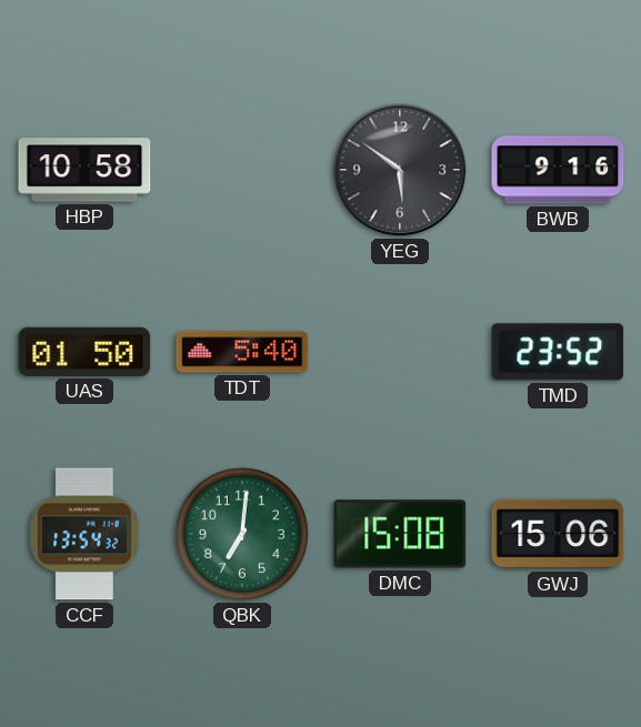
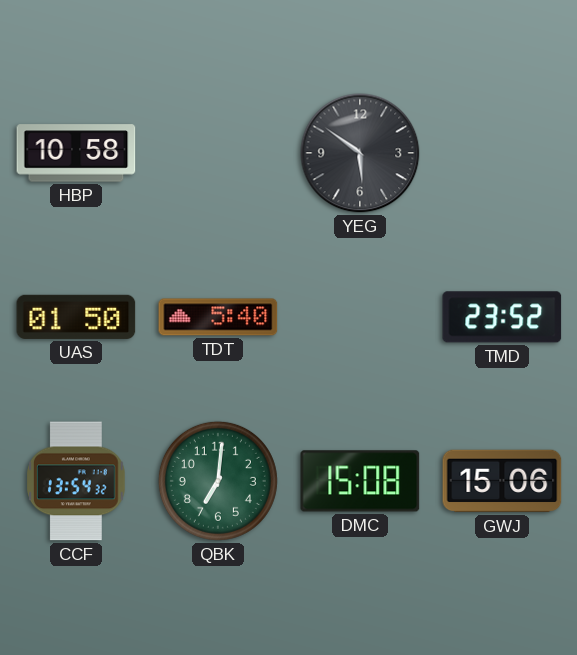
BWB: 9:16 -> none (558, 170)
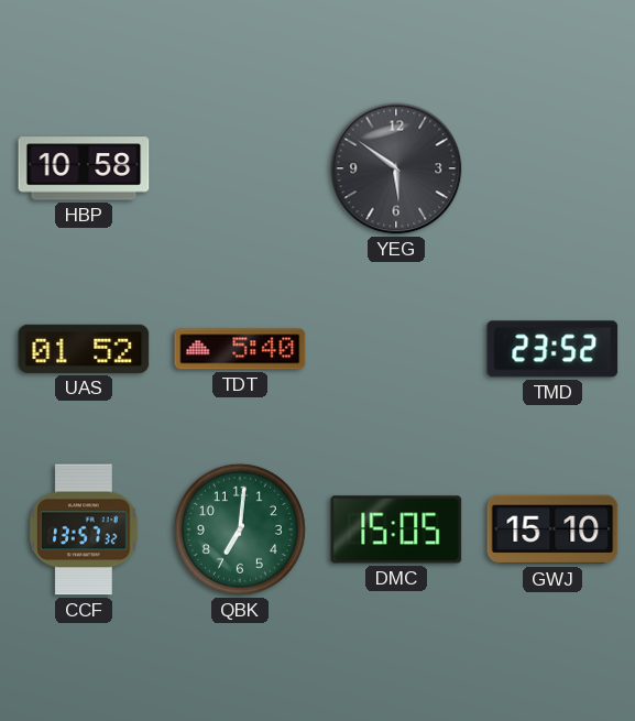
UAS: 01:50 -> 01:52 (84, 349)
CCF: 13:54 -> 13:57 (85, 529)
DMC: 15:08 -> 15:05 (396, 529)
GWJ: 15:06 -> 15:10 (552, 529)
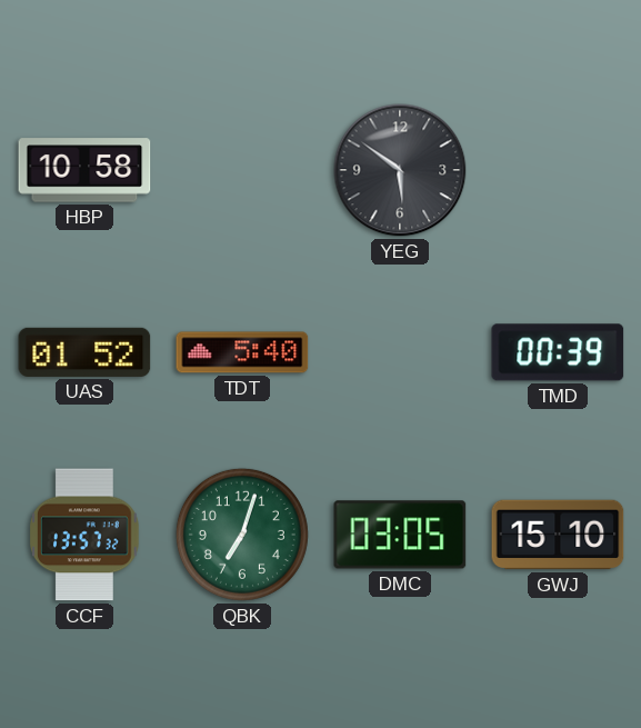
TMD: 23:52 -> 00:39 (558, 352)
QBK: 7:01 -> 7:03 (242, 535)
DMC: 15:05 -> 03:05 (400, 535)
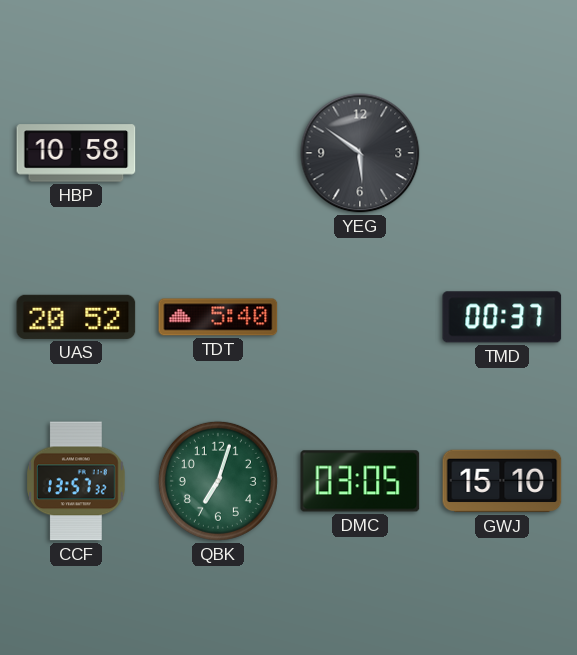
UAS: 01:52 -> 20:52 (76, 317)
TMD: 00:39 -> 00:37 (502, 317)
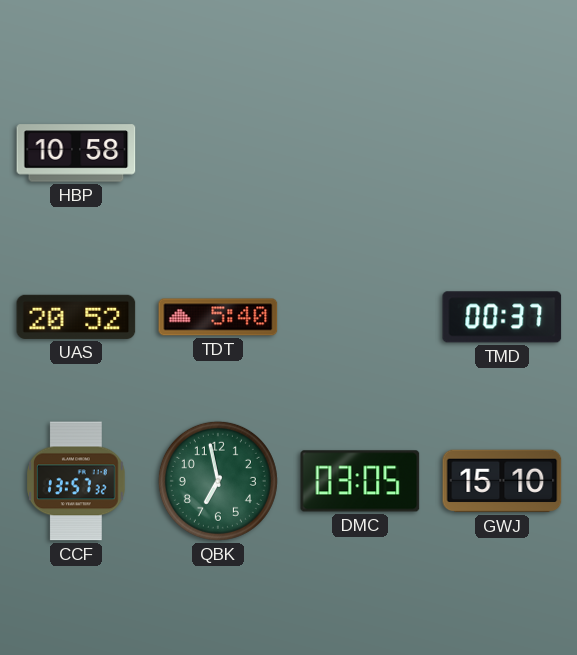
YEG: 5:51 -> none (360, 153)
QBK: 7:03 -> 6:58 (218, 481)
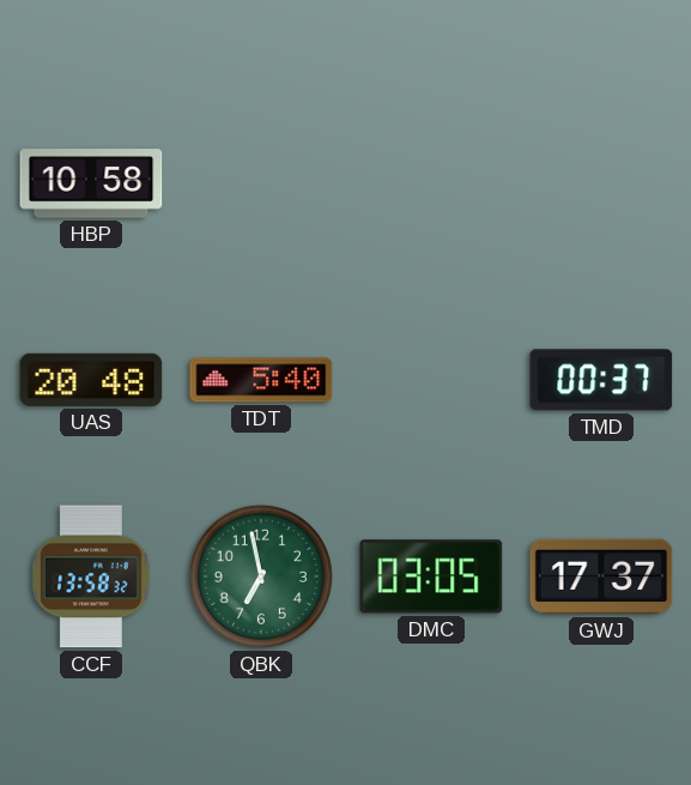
UAS: 20:52 -> 20:48 (91, 380)
CCF: 13:57 -> 13:58 (92, 576)
GWJ: 15:10 -> 17:37 (601, 576)
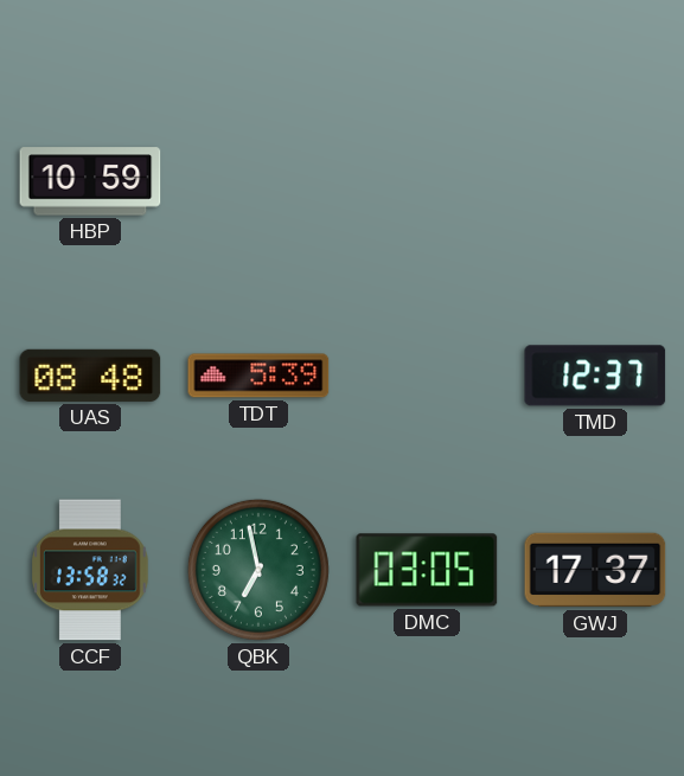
HBP: 10:58 -> 10:59 (90, 181)
UAS: 20:48 -> 08:48 (90, 376)
TDT: 5:40 -> 5:39 (258, 376)
TMD: 00:37 -> 12:37 (595, 376)
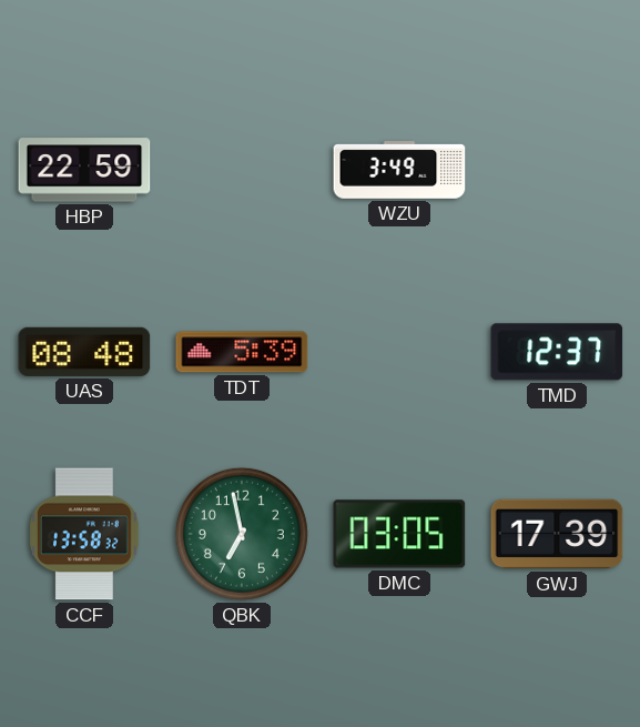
HBP: 10:59 -> 22:59 (84, 170)
WZU: none -> 3:49 (399, 170)
GWJ: 17:37 -> 17:39 (557, 534)
